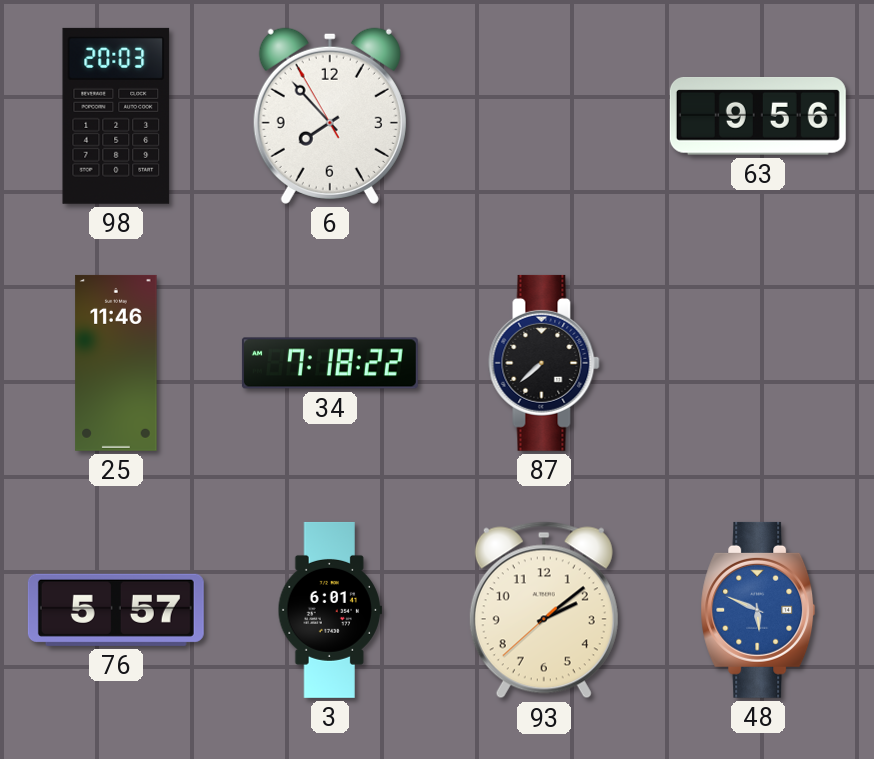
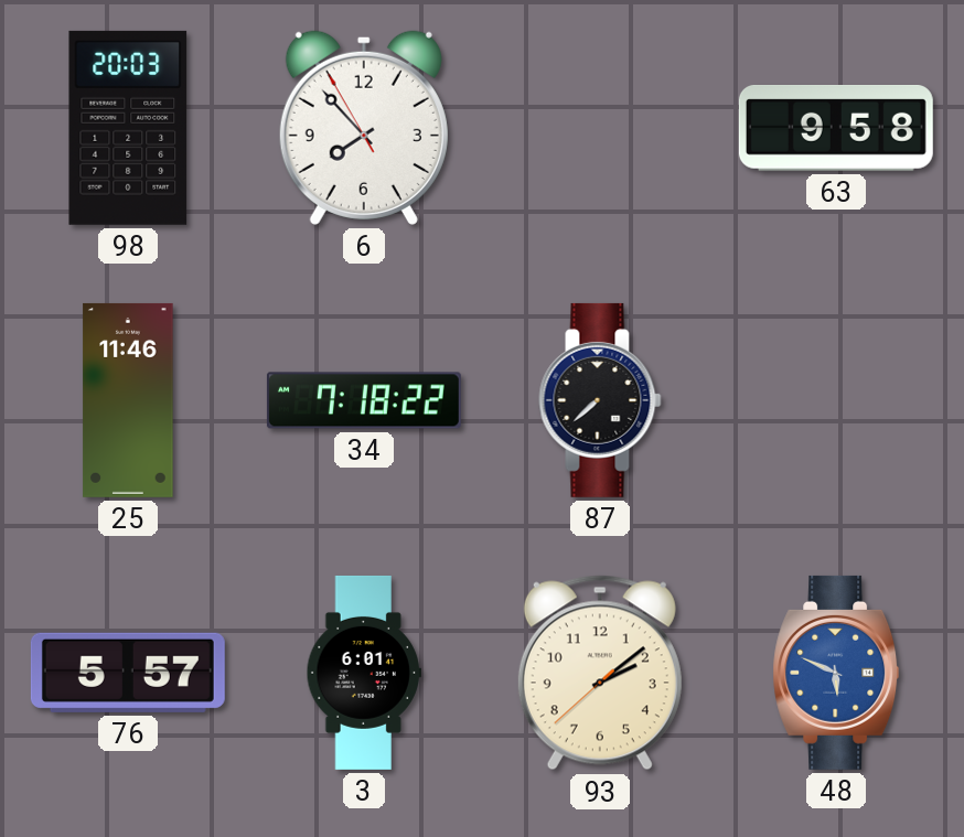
63: 9:56 -> 9:58 (836, 129)
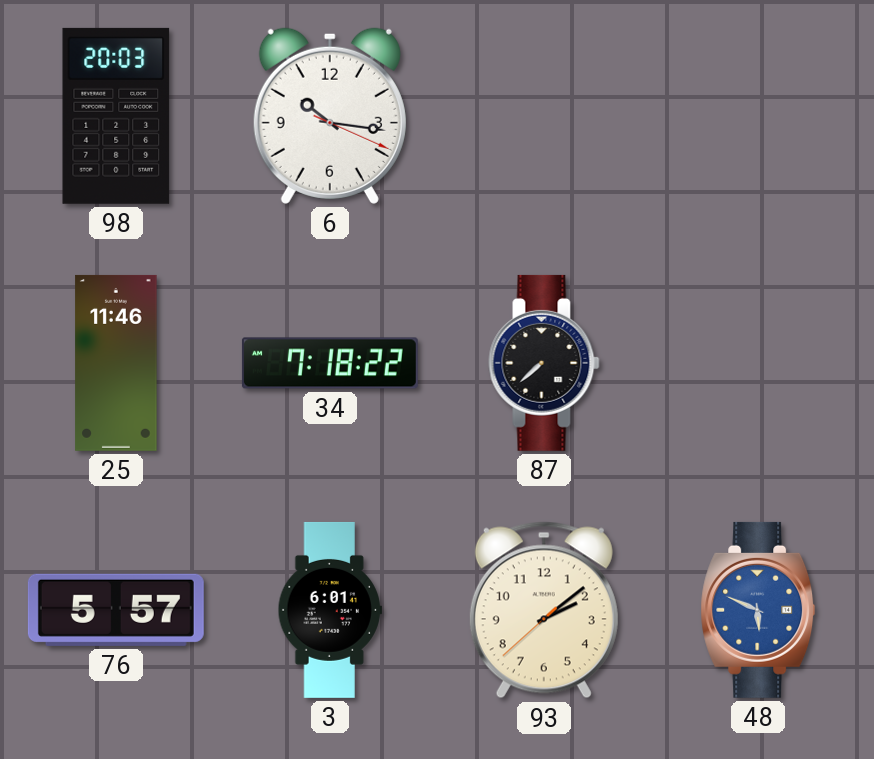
6: 7:52 -> 10:16 (330, 116)
63: 9:58 -> none (836, 129)
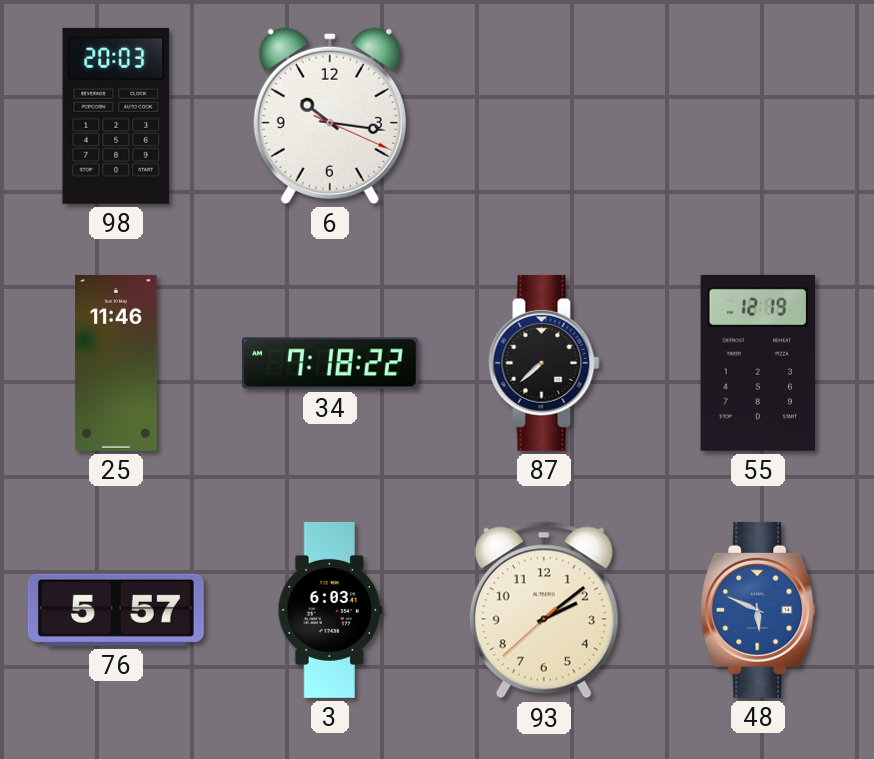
55: none -> 12:19 (758, 363)
3: 6:01 -> 6:03 (330, 610)
